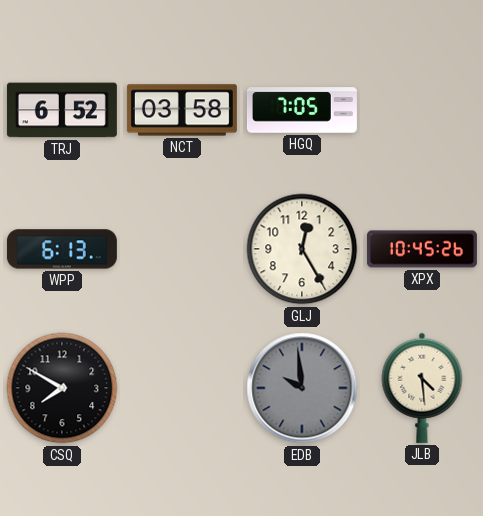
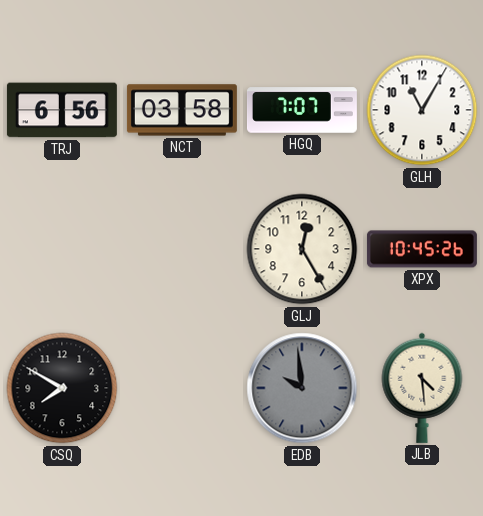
TRJ: 6:52 -> 6:56 (62, 110)
HGQ: 7:05 -> 7:07 (302, 110)
GLH: none -> 11:05 (422, 110)
WPP: 6:13 -> none (62, 249)
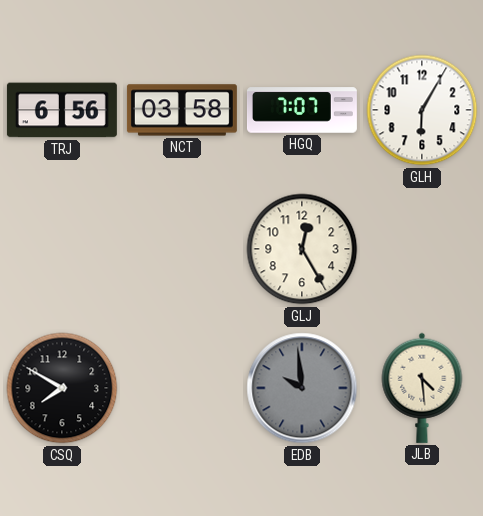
GLH: 11:05 -> 6:05 (422, 110)
XPX: 10:45 -> none (422, 249)
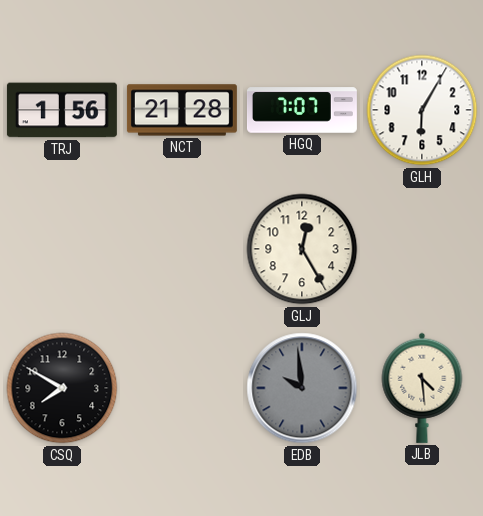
TRJ: 6:56 -> 1:56 (62, 110)
NCT: 03:58 -> 21:28 (182, 110)
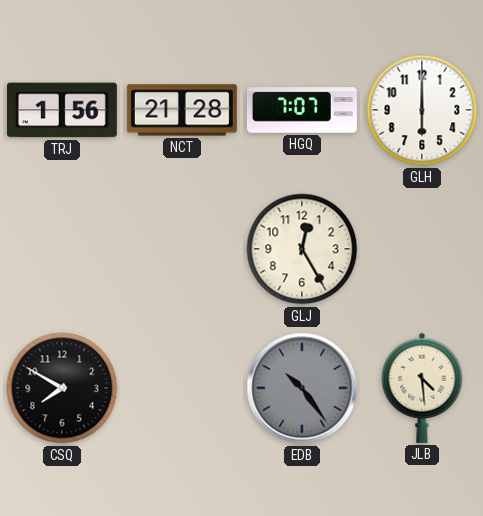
GLH: 6:05 -> 6:00 (422, 110)
EDB: 9:59 -> 10:24 (302, 388)
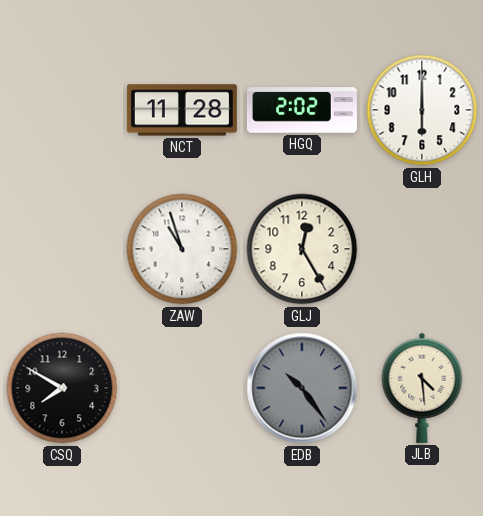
TRJ: 1:56 -> none (62, 110)
NCT: 21:28 -> 11:28 (182, 110)
HGQ: 7:07 -> 2:02 (302, 110)
ZAW: none -> 10:57 (182, 249)
